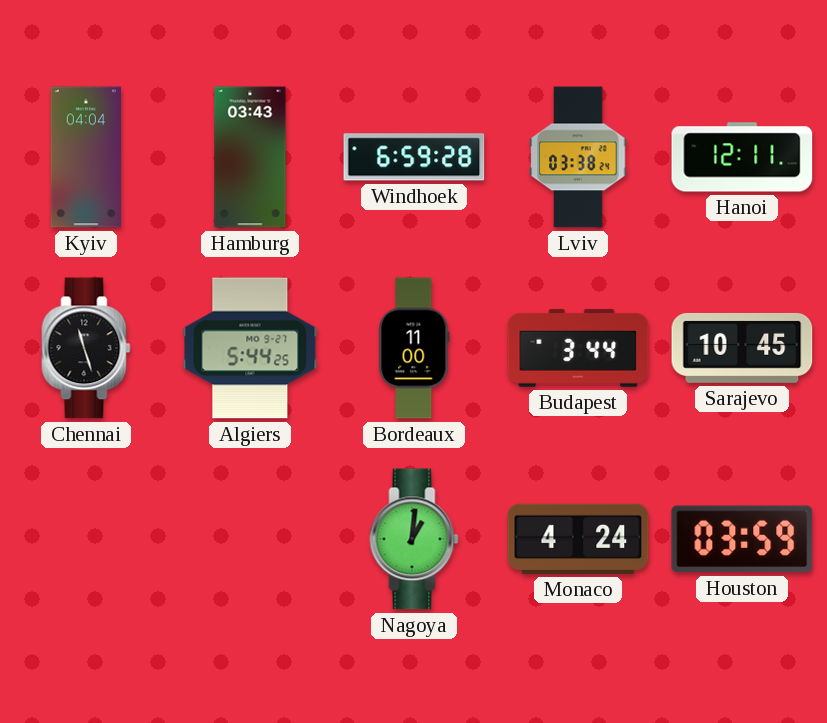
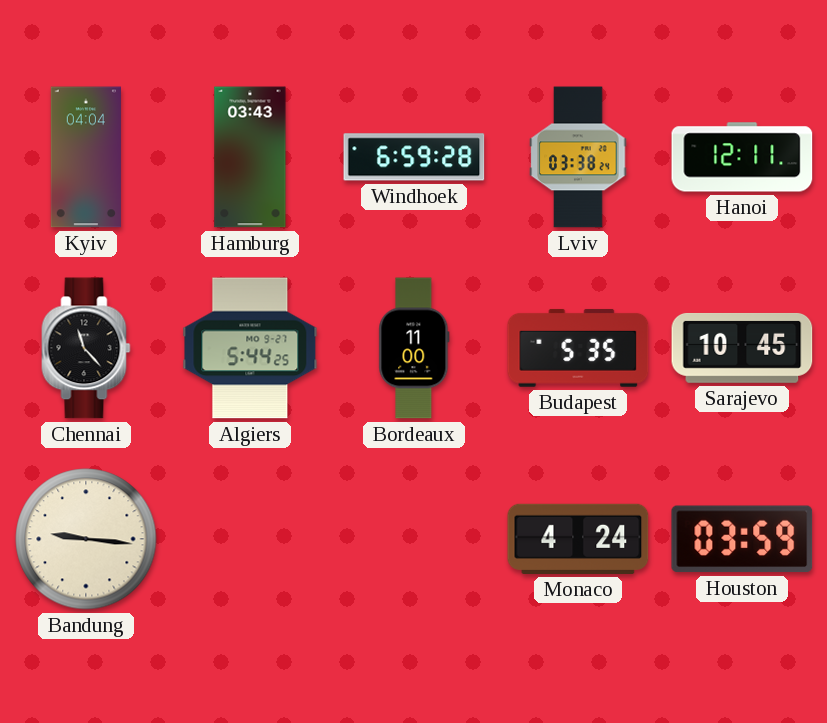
Chennai: 11:27 -> 11:23 (86, 348)
Budapest: 3:44 -> 5:35 (578, 348)
Bandung: none -> 9:16 (86, 539)
Nagoya: 1:01 -> none (414, 539)
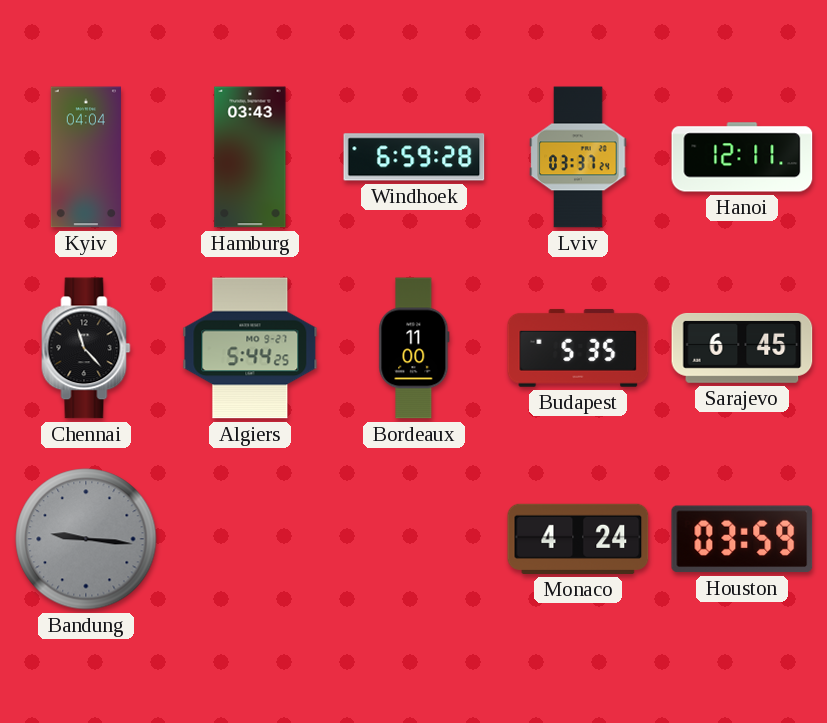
Lviv: 03:38 -> 03:37 (578, 157)
Sarajevo: 10:45 -> 6:45 (742, 348)
Bandung dial: cream -> grey (86, 539)
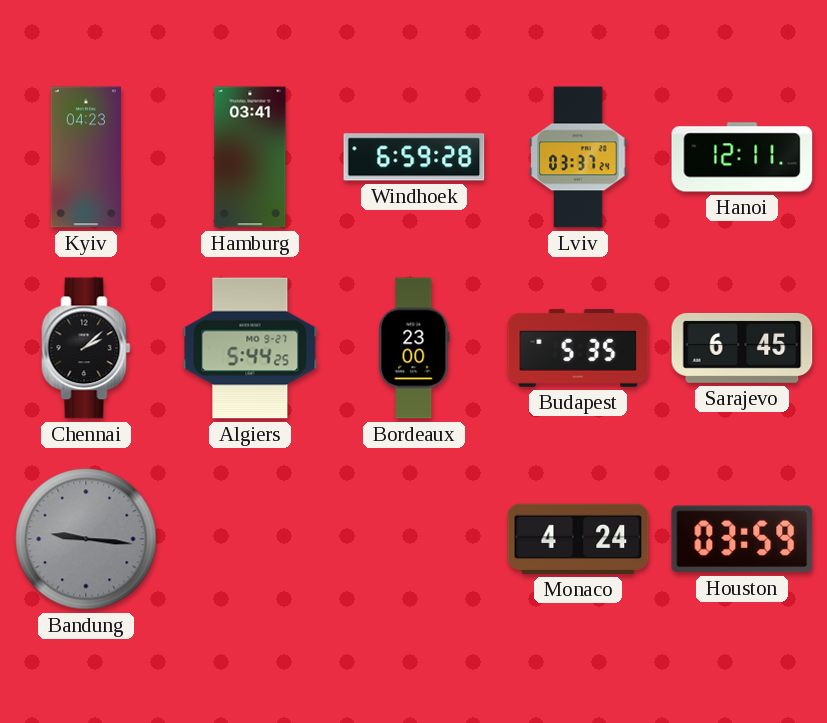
Kyiv: 04:04 -> 04:23 (85, 157)
Hamburg: 03:43 -> 03:41 (250, 157)
Chennai: 11:23 -> 2:08 (86, 348)
Bordeaux: 11:00 -> 23:00 (414, 348)
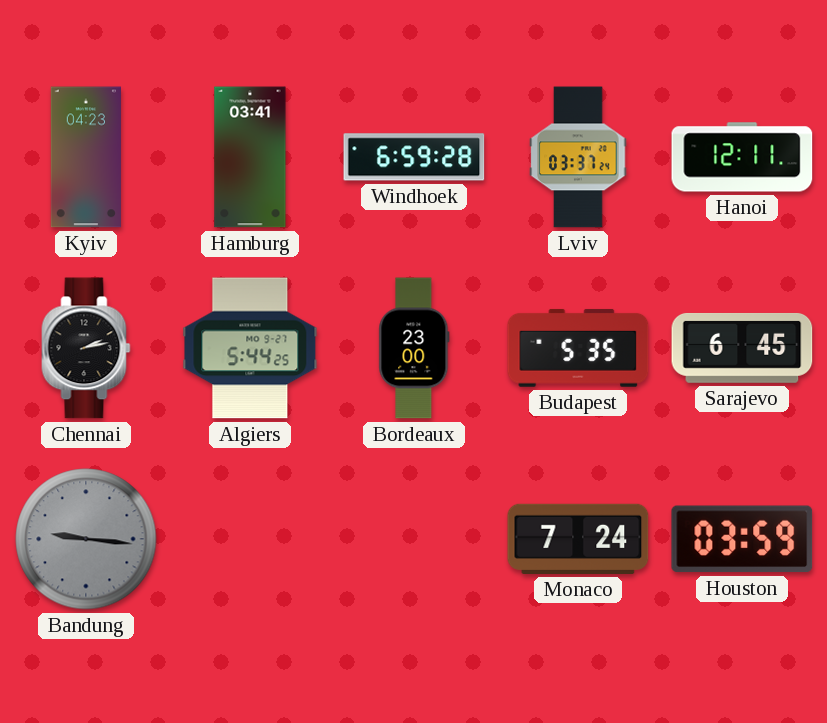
Chennai: 2:08 -> 2:13 (86, 348)
Monaco: 4:24 -> 7:24 (578, 539)
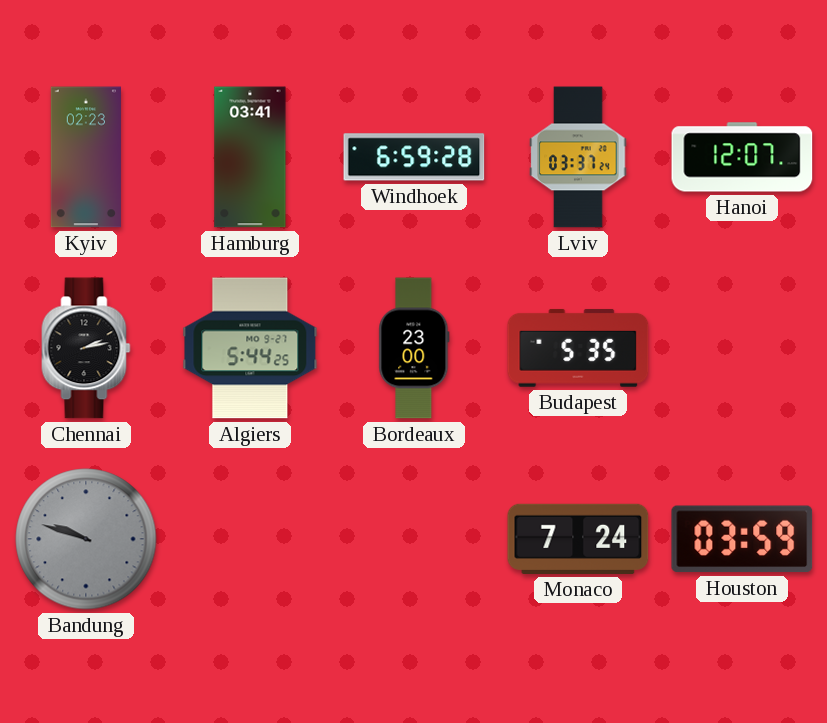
Kyiv: 04:23 -> 02:23 (85, 157)
Hanoi: 12:11 -> 12:07 (742, 157)
Sarajevo: 6:45 -> none (742, 348)
Bandung: 9:16 -> 9:48 (86, 539)
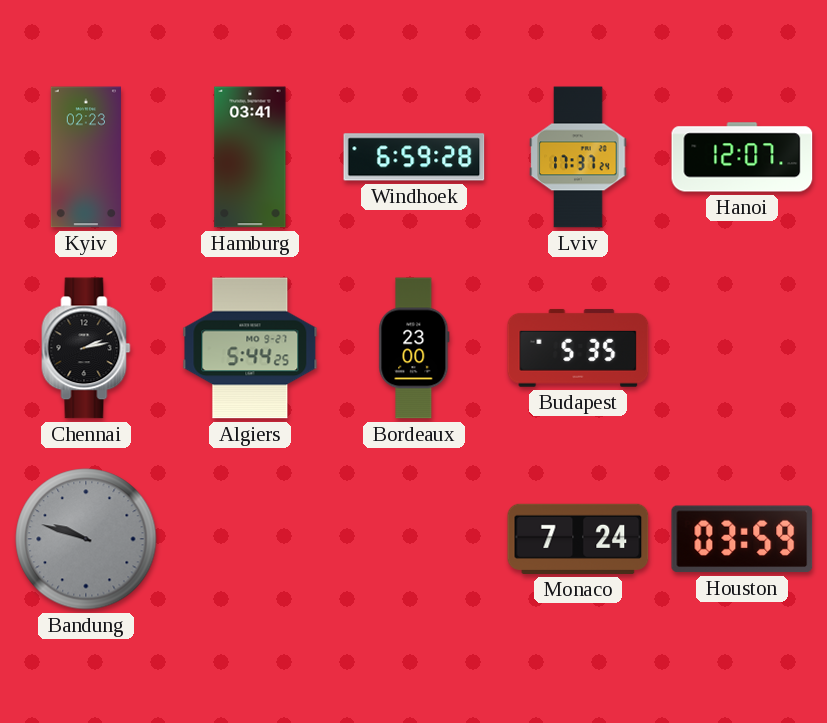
Lviv: 03:37 -> 17:37 (578, 157)
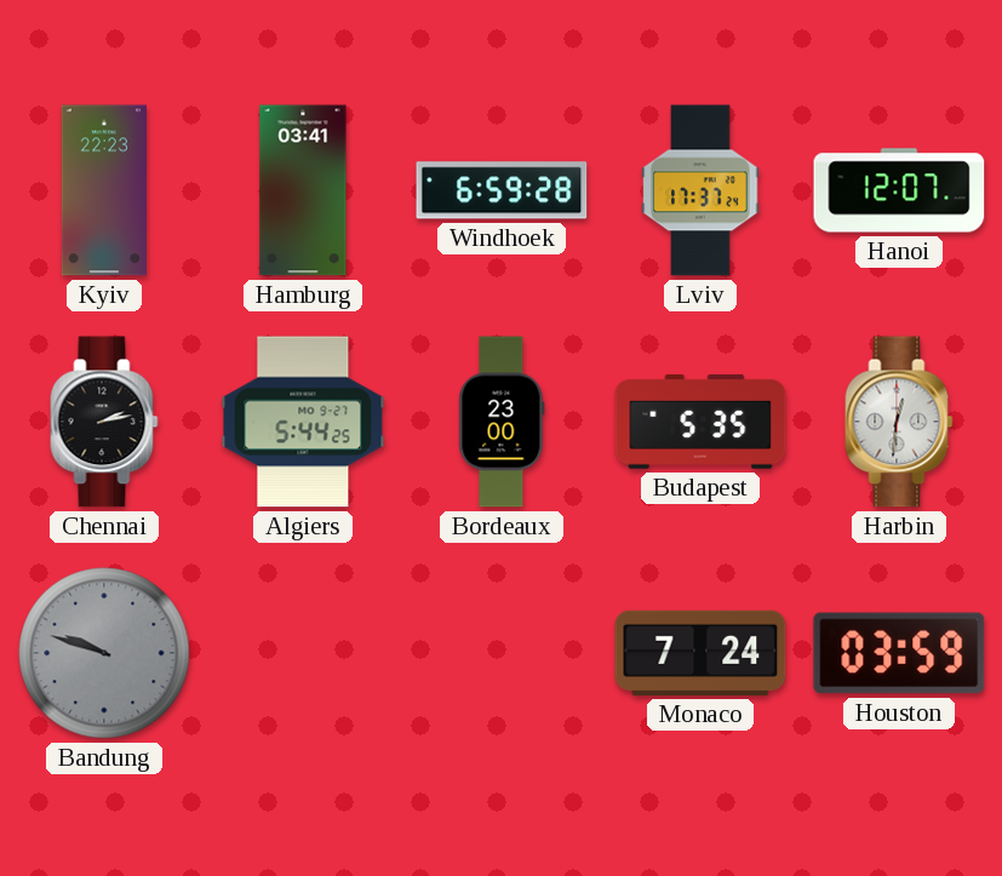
Kyiv: 02:23 -> 22:23 (103, 190)
Harbin: none -> 12:31 (899, 422)
